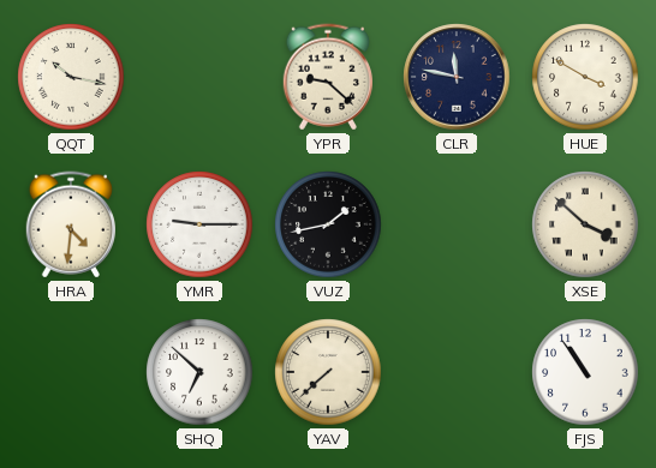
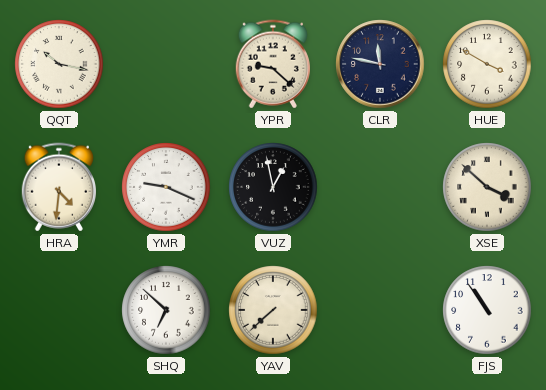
YMR: 9:15 -> 9:19 (166, 187)
VUZ: 1:43 -> 12:58 (273, 187)
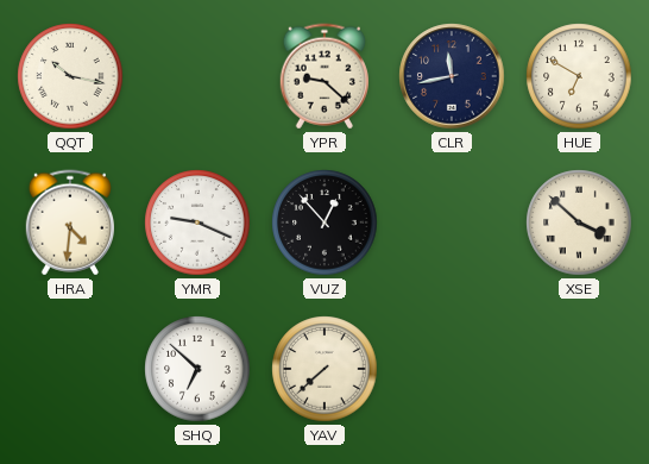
CLR: 11:47 -> 11:43 (452, 76)
HUE: 3:50 -> 6:50 (579, 76)
VUZ: 12:58 -> 12:53 (324, 222)
FJS: 10:54 -> none (487, 310)
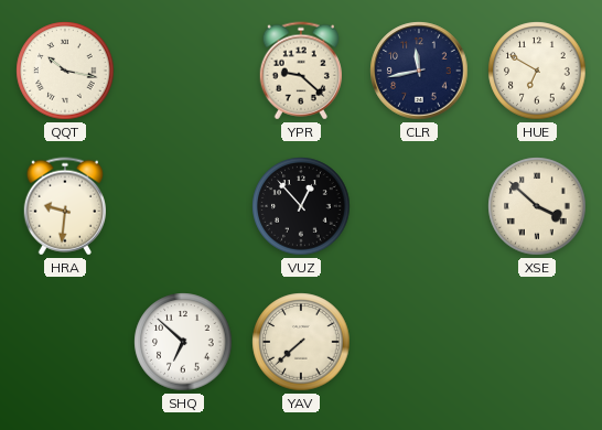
HRA: 4:31 -> 9:31 (64, 206)
YMR: 9:19 -> none (197, 222)
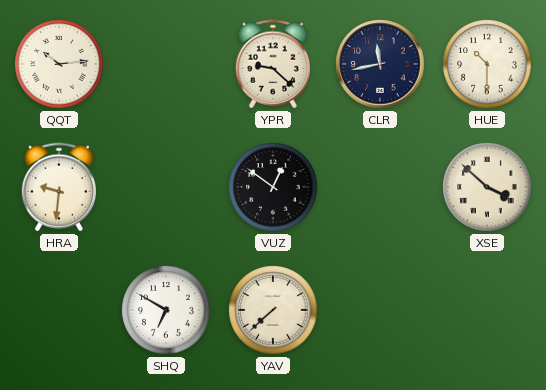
QQT: 10:17 -> 10:14 (59, 64)
HUE: 6:50 -> 10:30 (487, 64)
VUZ: 12:53 -> 12:51 (273, 187)
SHQ: 6:52 -> 6:50 (166, 310)
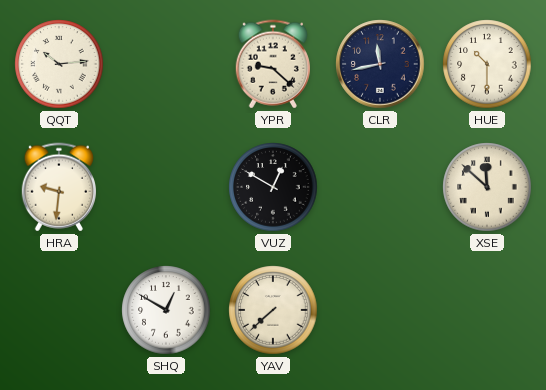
VUZ: 12:51 -> 12:50 (273, 187)
XSE: 3:52 -> 11:52 (487, 187)
SHQ: 6:50 -> 12:50 (166, 310)
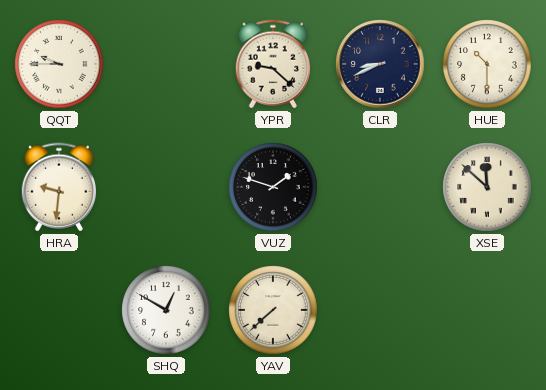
QQT: 10:14 -> 9:45 (59, 64)
CLR: 11:43 -> 8:41 (380, 64)
VUZ: 12:50 -> 1:48 (273, 187)
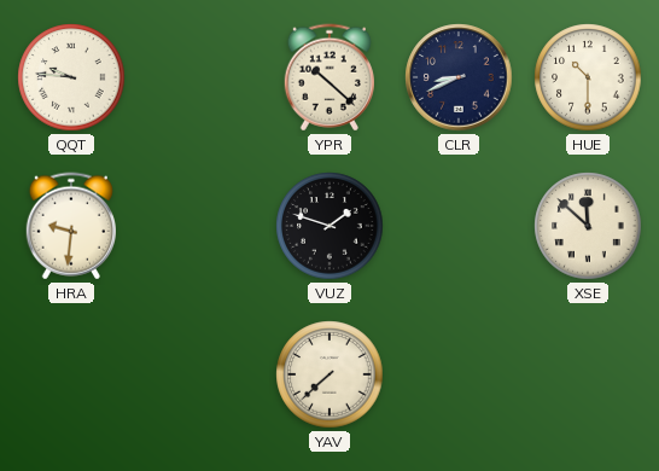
QQT: 9:45 -> 9:46 (71, 77)
YPR: 9:22 -> 10:22 (328, 77)
SHQ: 12:50 -> none (166, 310)
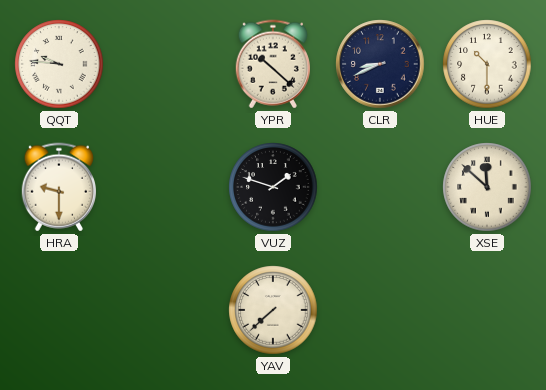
HRA: 9:31 -> 9:30 (58, 187)
